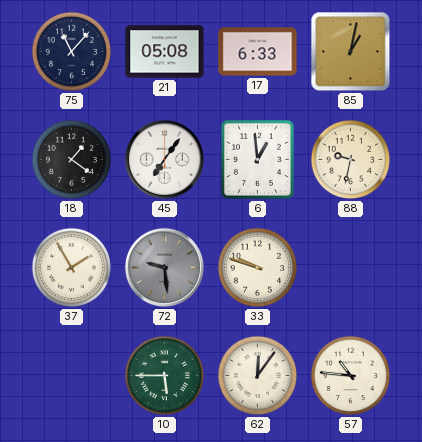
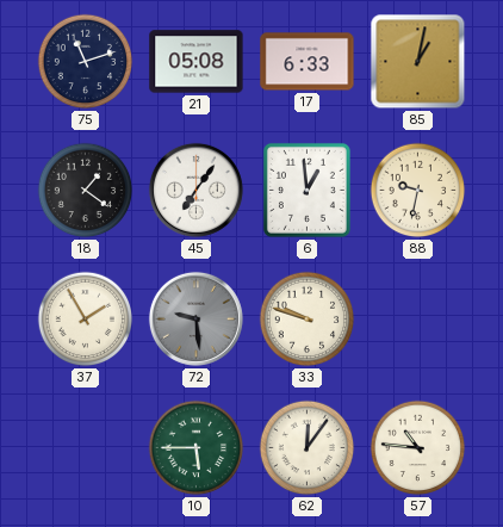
75: 11:07 -> 11:12 (86, 62)
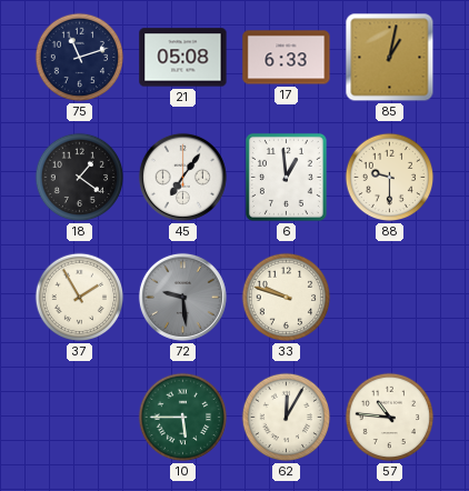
88: 9:32 -> 9:30 (390, 178)
62: 12:06 -> 12:05 (287, 418)
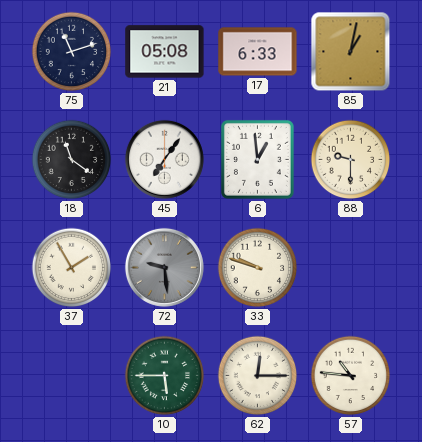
18: 1:21 -> 11:21 (72, 160)
62: 12:05 -> 12:15 (258, 376)
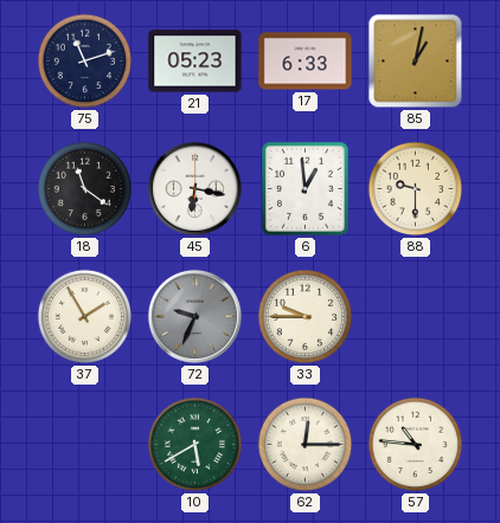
21: 05:08 -> 05:23 (195, 62)
45: 7:06 -> 6:17 (194, 188)
72: 9:29 -> 9:34 (194, 316)
33: 9:48 -> 9:45 (306, 317)
10: 5:45 -> 5:40 (195, 445)
